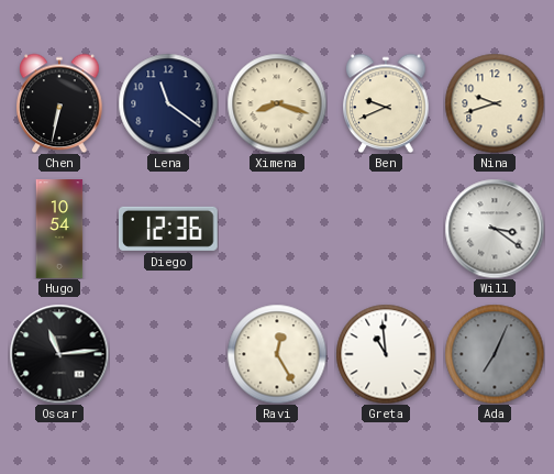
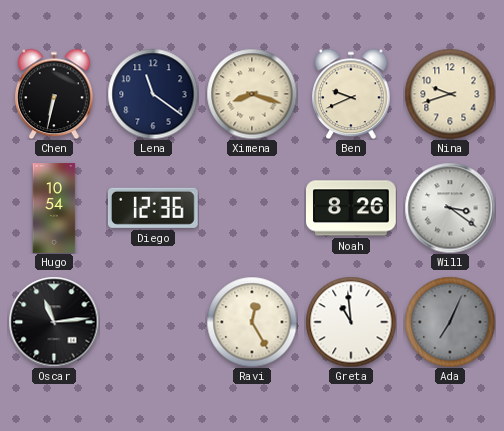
Noah: none -> 8:26 (352, 208)
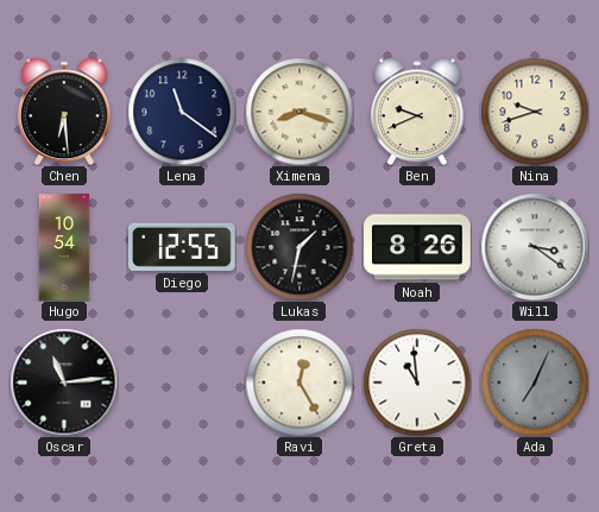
Chen: 6:32 -> 6:29 (64, 112)
Diego: 12:36 -> 12:55 (182, 247)
Lukas: none -> 1:32 (299, 247)
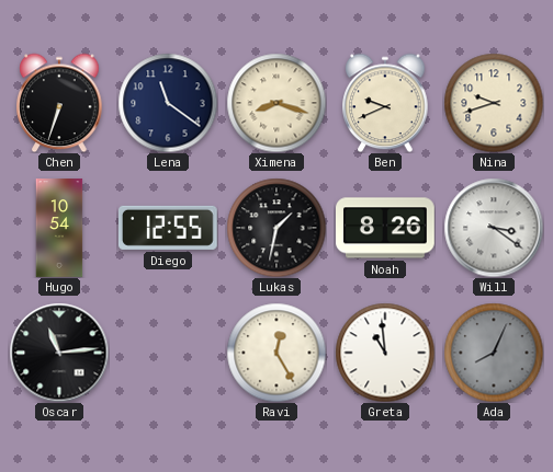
Chen: 6:29 -> 6:33 (59, 103)
Ada: 7:04 -> 8:04 (494, 353)
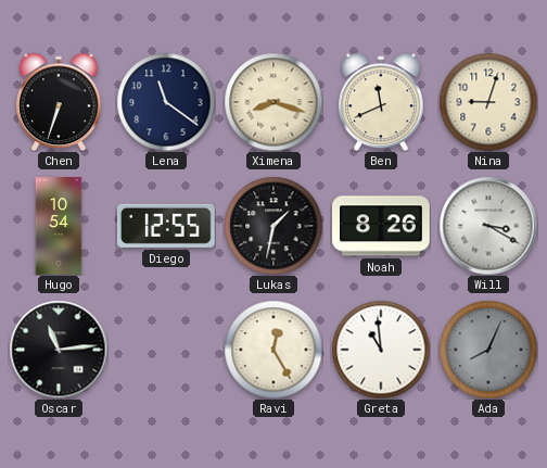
Ben: 9:41 -> 11:41 (381, 102)
Nina: 9:42 -> 9:03 (488, 102)
Will: 3:21 -> 3:20 (488, 226)
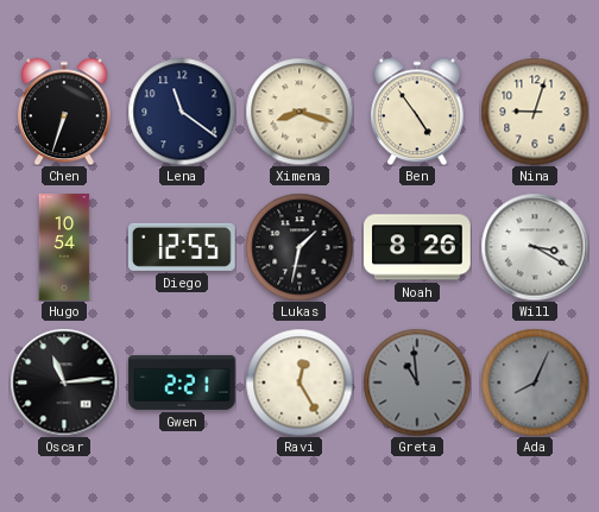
Ben: 11:41 -> 4:54 (417, 112)
Gwen: none -> 2:21 (182, 383)
Greta dial: white -> grey (417, 383)
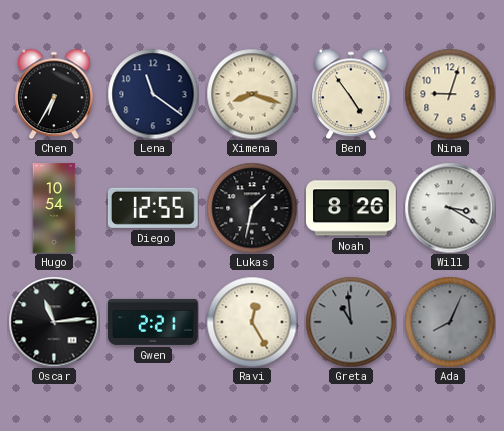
Chen: 6:33 -> 6:35 (54, 94)
